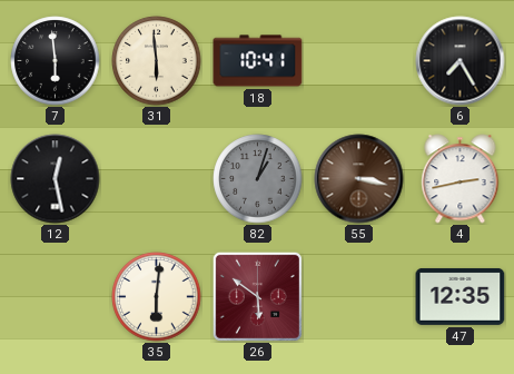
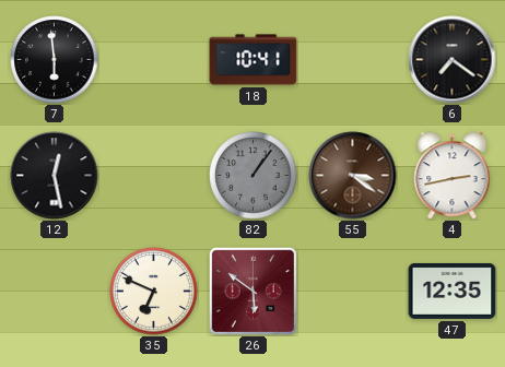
31: 5:59 -> none (157, 61)
6: 7:25 -> 7:21 (453, 60)
82: 1:03 -> 1:06 (254, 176)
55: 3:17 -> 3:21 (353, 176)
35: 6:01 -> 6:49 (154, 292)
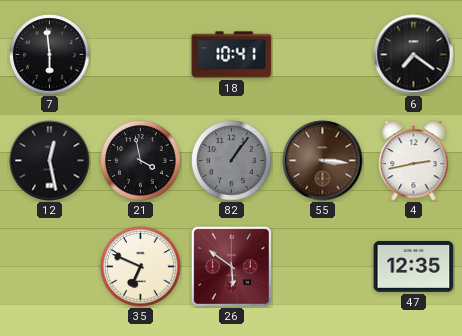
21: none -> 3:58 (141, 161)
55: 3:21 -> 3:16 (323, 161)
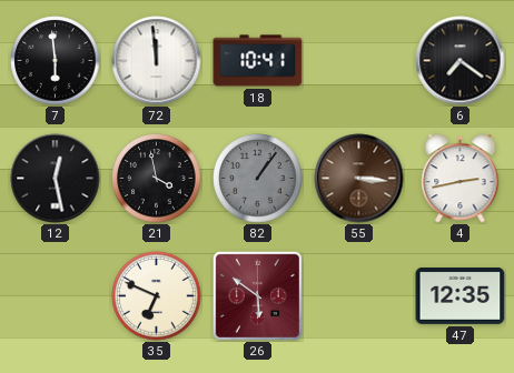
72: none -> 11:59 (157, 61)
